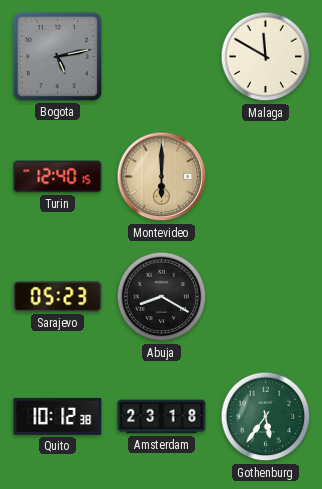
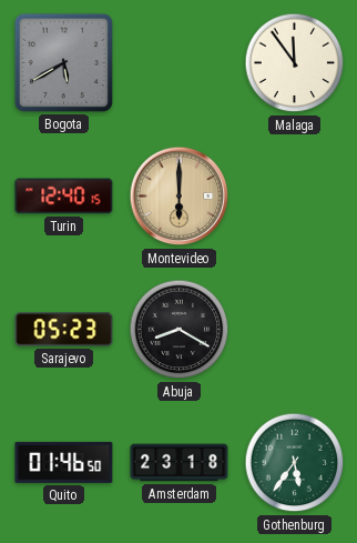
Bogota: 5:13 -> 5:40 (63, 62)
Malaga: 11:50 -> 11:54 (295, 63)
Quito: 10:12 -> 01:46 (64, 462)
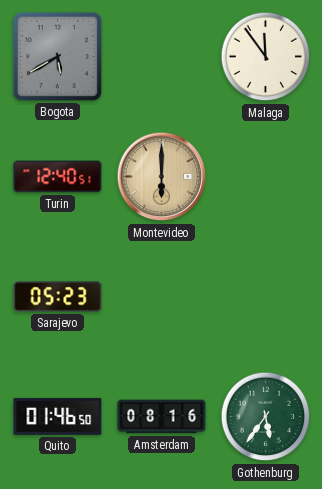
Turin: 12:40:15 -> 12:40:51 (58, 177)
Abuja: 8:20 -> none (180, 330)
Amsterdam: 23:18 -> 08:16 (162, 417)
